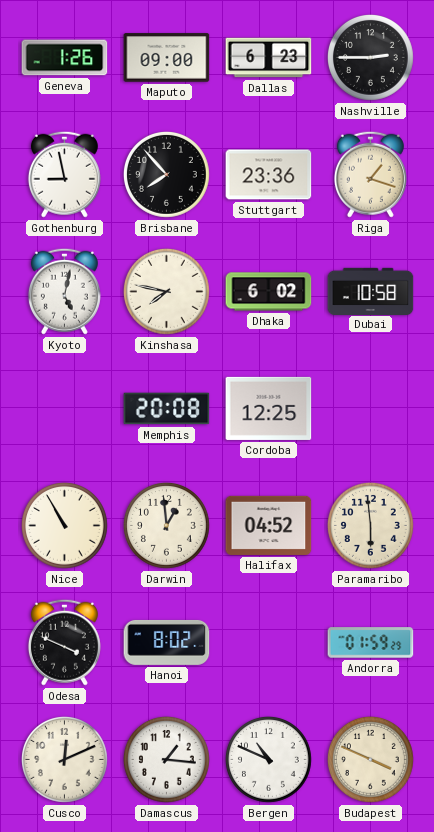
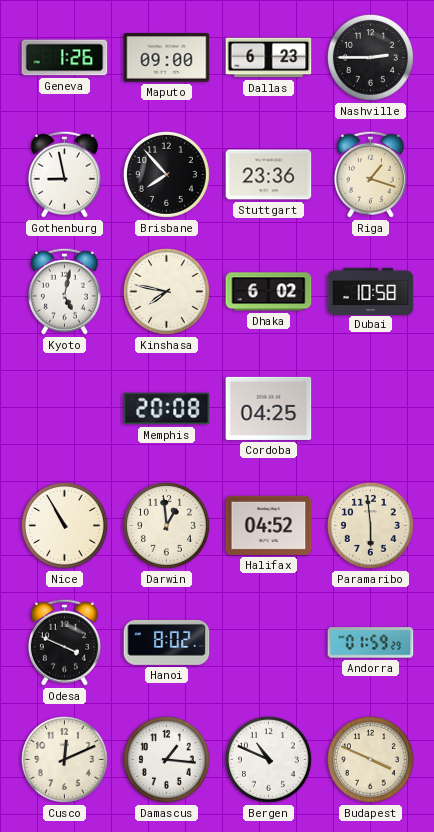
Cordoba: 12:25 -> 04:25 (269, 408)
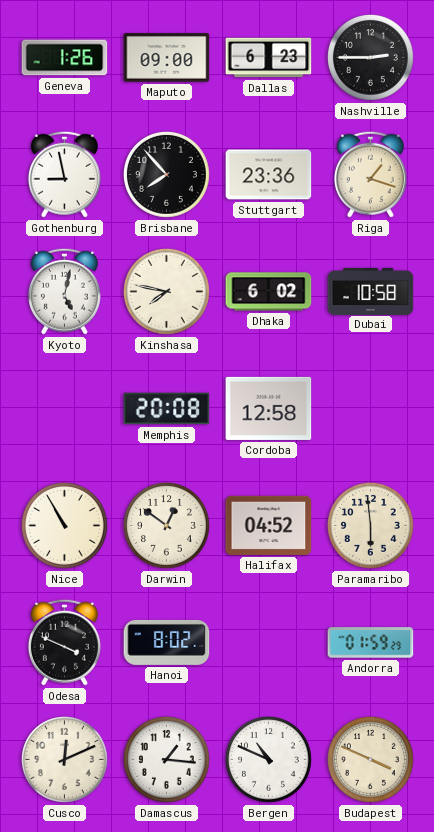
Cordoba: 04:25 -> 12:58 (269, 408)
Darwin: 12:59 -> 12:51 (167, 526)
